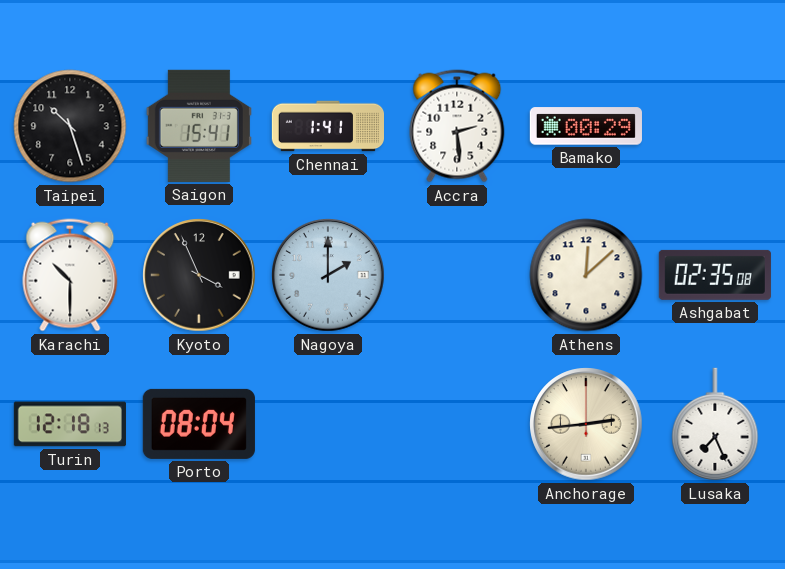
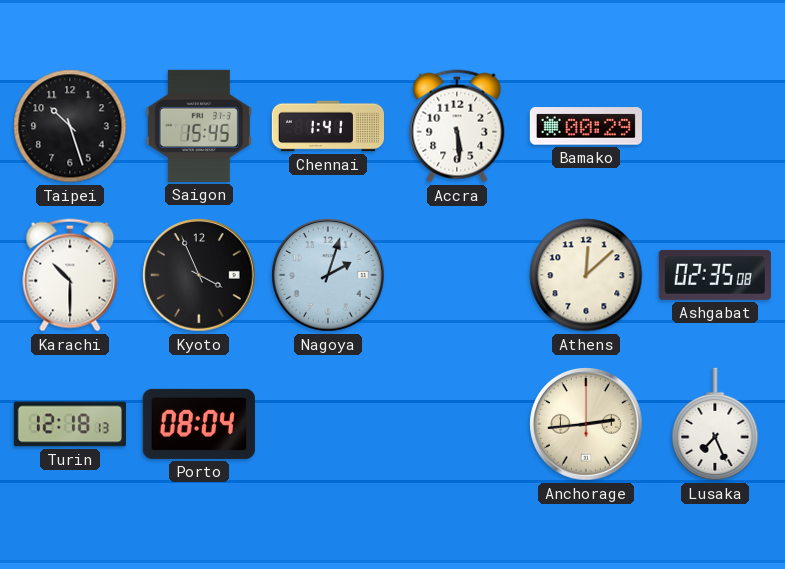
Saigon: 15:41 -> 15:45 (199, 126)
Accra: 2:29 -> 5:29 (457, 126)
Nagoya: 2:00 -> 2:03 (328, 275)
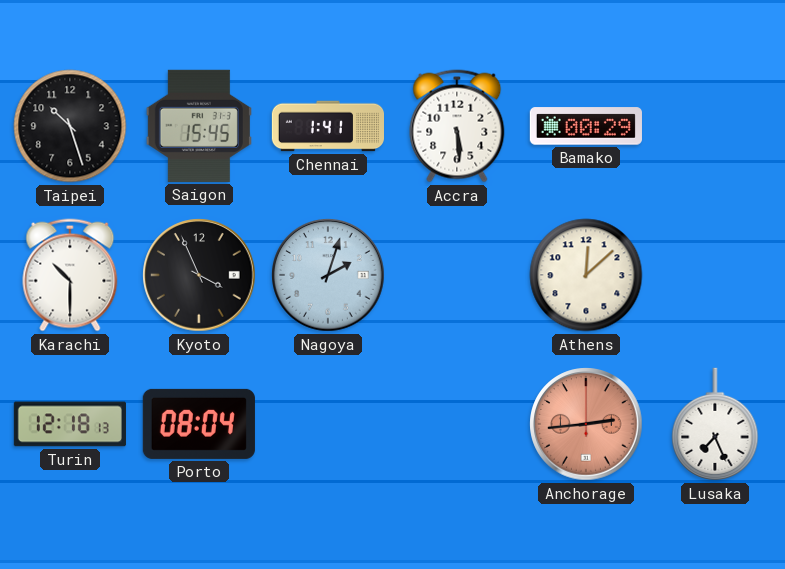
Ashgabat: 02:35 -> none (715, 275)
Anchorage dial: cream -> salmon (586, 424)
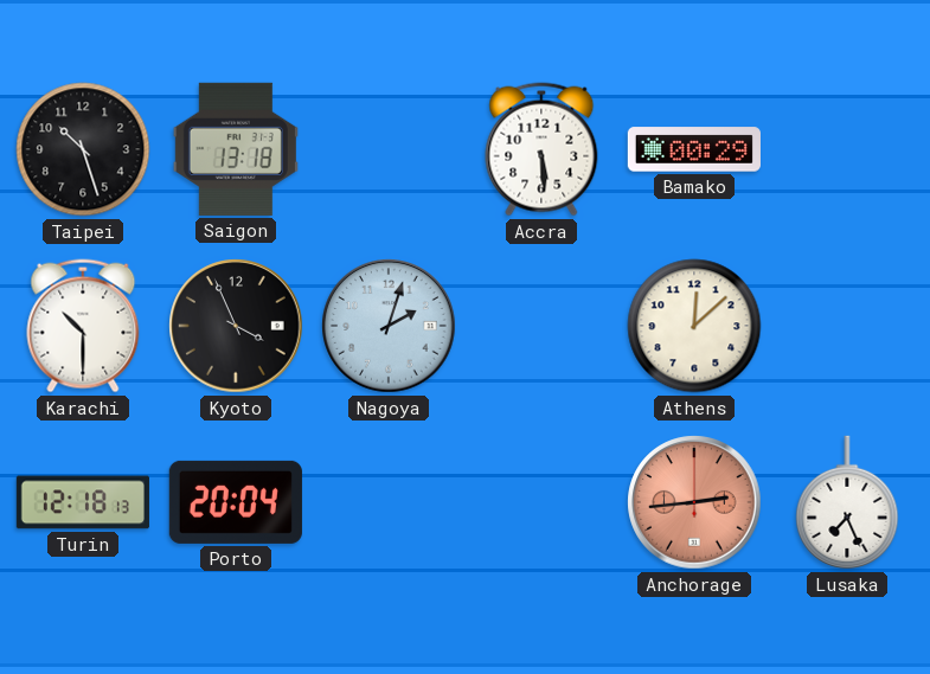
Saigon: 15:45 -> 13:18 (236, 149)
Chennai: 1:41 -> none (327, 126)
Porto: 08:04 -> 20:04 (236, 502)
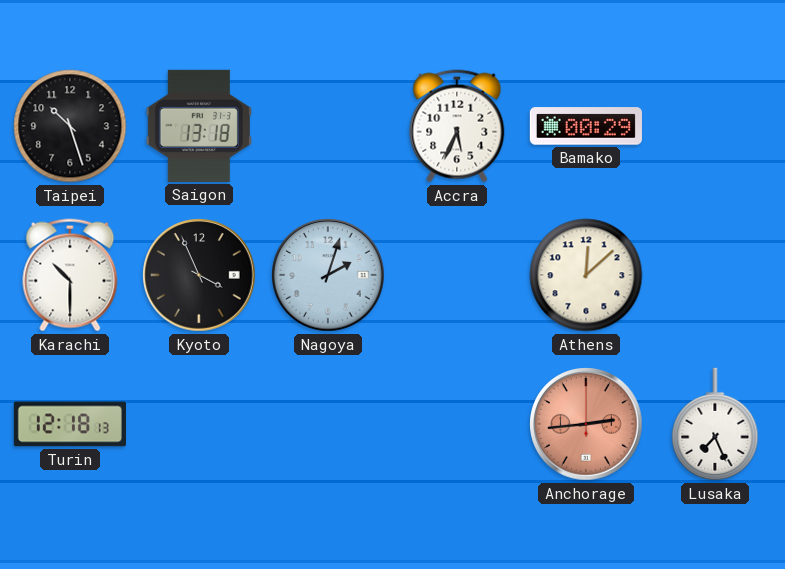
Accra: 5:29 -> 5:34 (457, 126)
Porto: 20:04 -> none (236, 502)
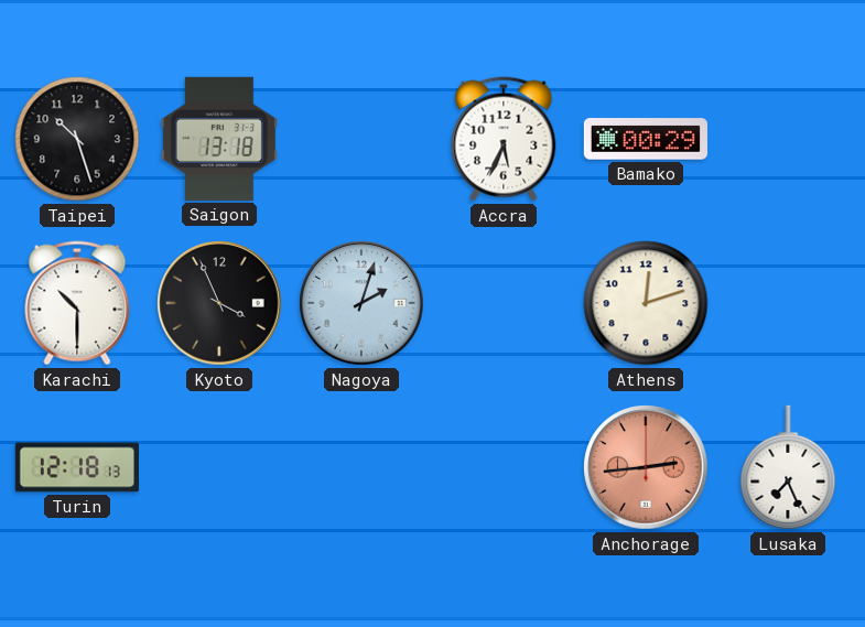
Athens: 12:08 -> 12:12 (646, 303)
